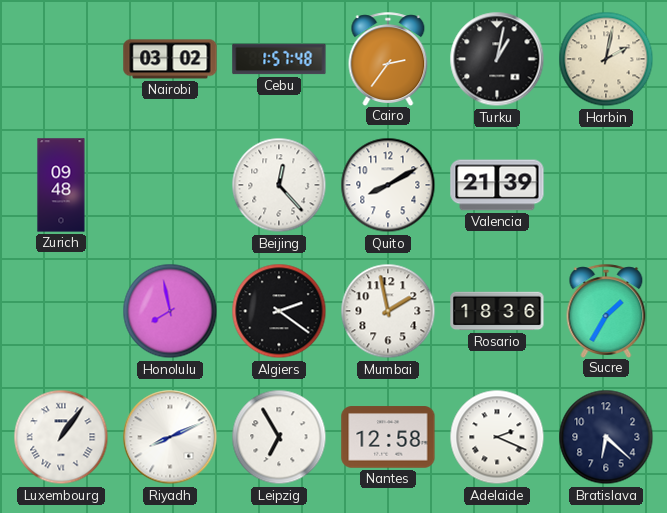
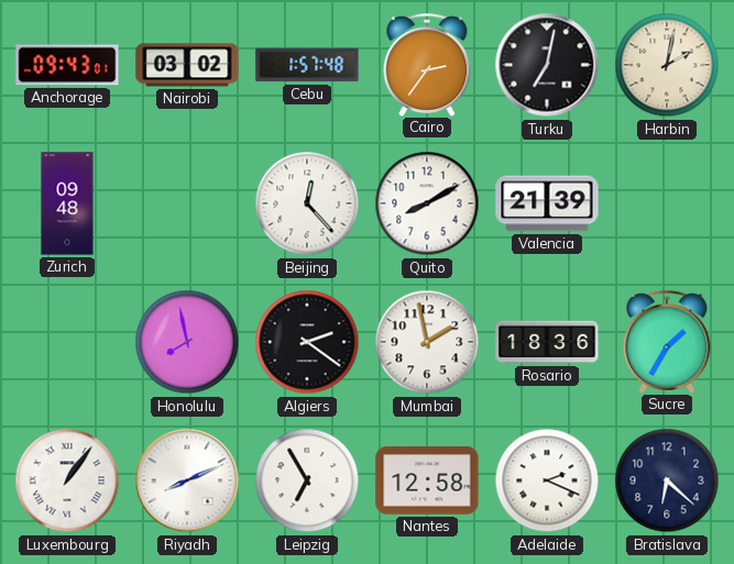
Anchorage: none -> 09:43 (67, 65)
Turku: 1:02 -> 7:02 (547, 65)
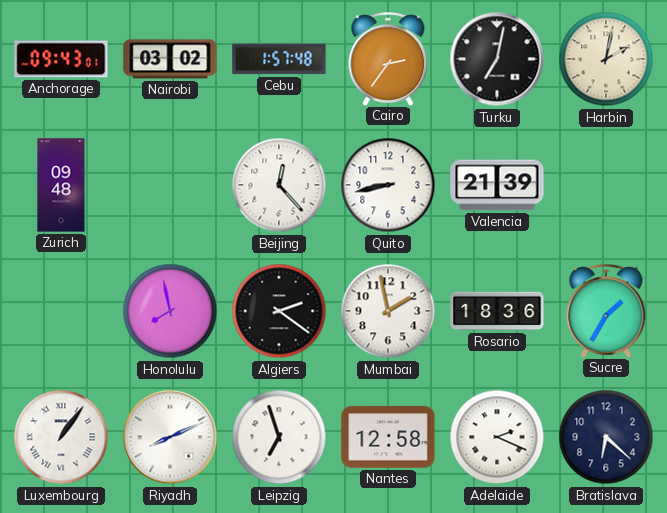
Quito: 8:10 -> 8:43 (388, 185)
Leipzig: 6:55 -> 6:57 (279, 437)
